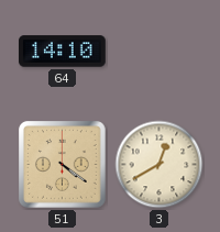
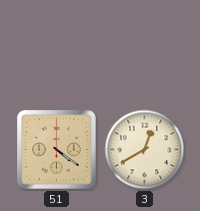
64: 14:10 -> none (63, 52)
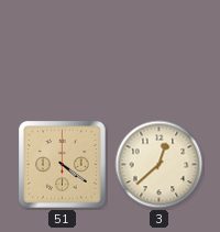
3: 12:40 -> 12:38 (159, 165)
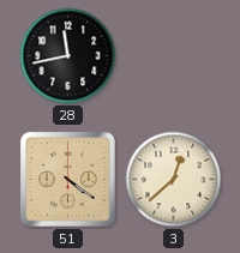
28: none -> 11:43 (68, 56)
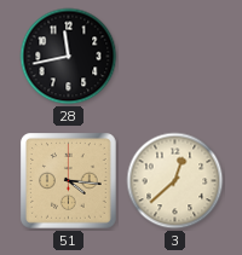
51: 4:21 -> 4:16 (69, 181)
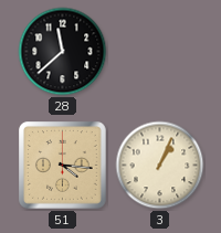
28: 11:43 -> 11:38 (63, 52)
3: 12:38 -> 1:04 (160, 166)
